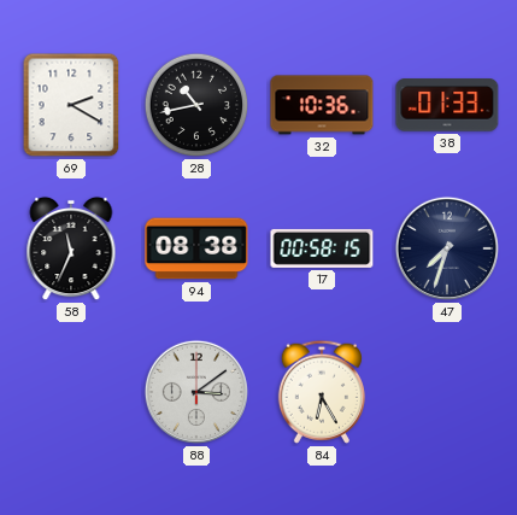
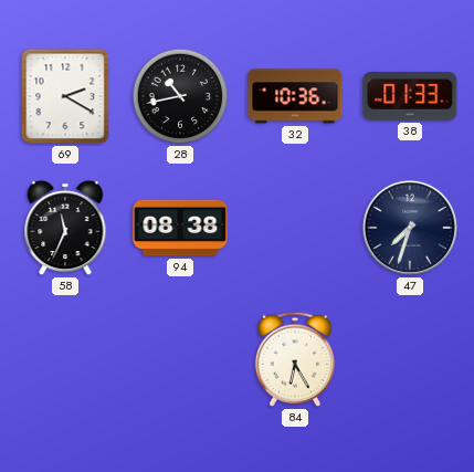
17: 00:58 -> none (322, 248)
88: 3:09 -> none (196, 392)
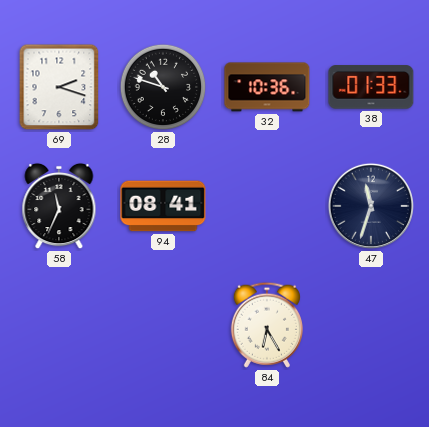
69: 2:20 -> 2:18 (59, 87)
28: 10:43 -> 10:48 (163, 87)
94: 08:38 -> 08:41 (163, 206)
47: 7:33 -> 11:33 (371, 206)
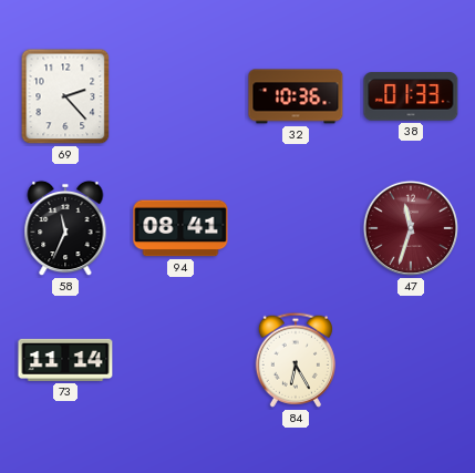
69: 2:18 -> 2:23 (65, 96)
28: 10:48 -> none (163, 87)
47 dial: navy -> burgundy (411, 228)
73: none -> 11:14 (65, 360)
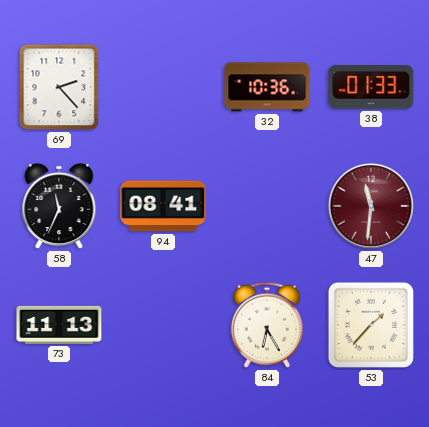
47: 11:33 -> 11:31 (371, 206)
73: 11:14 -> 11:13 (59, 325)
53: none -> 1:37 (371, 325)
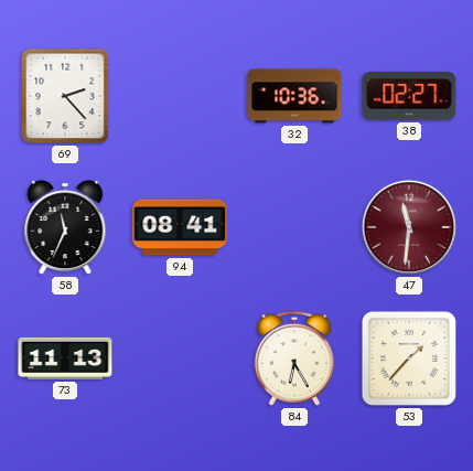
38: 01:33 -> 02:27 (409, 96)
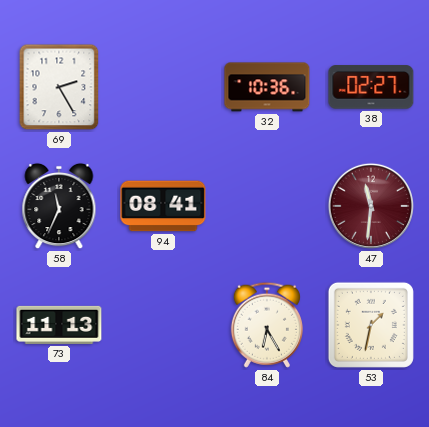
69: 2:23 -> 2:25 (59, 87)
53: 1:37 -> 1:32 (371, 325)
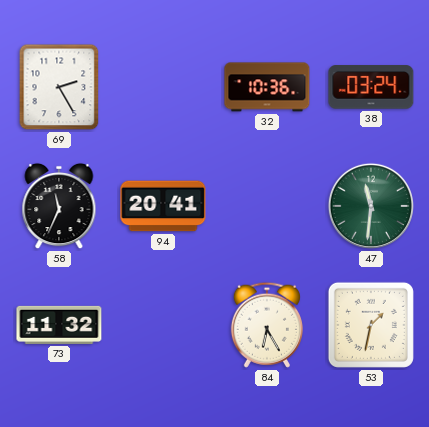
38: 02:27 -> 03:24 (371, 87)
94: 08:41 -> 20:41 (163, 206)
47 dial: burgundy -> green (371, 206)
73: 11:13 -> 11:32 (59, 325)
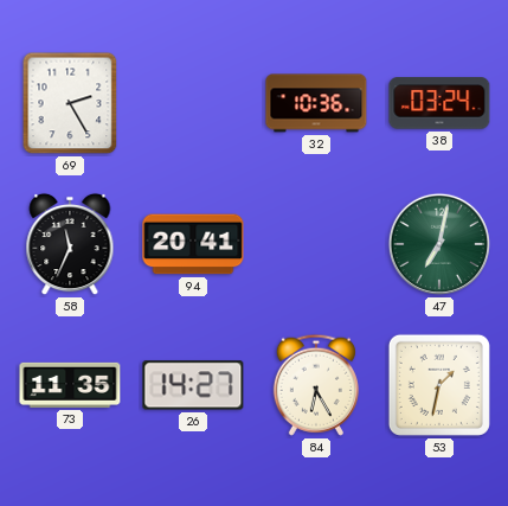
47: 11:31 -> 7:02 (439, 244)
73: 11:32 -> 11:35 (70, 385)
26: none -> 14:27 (193, 385)
